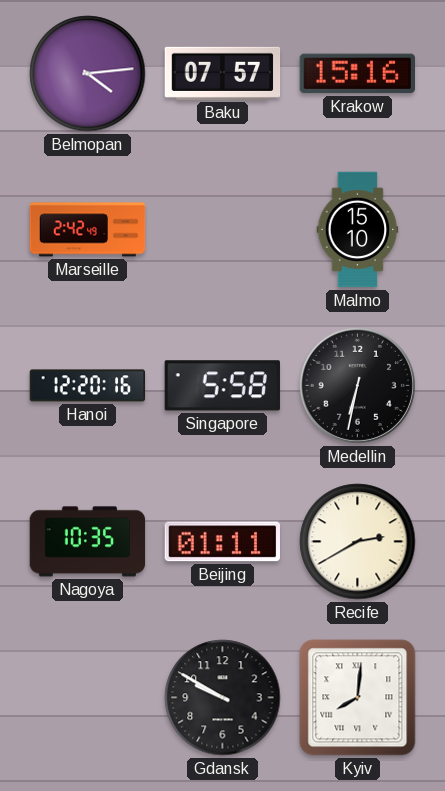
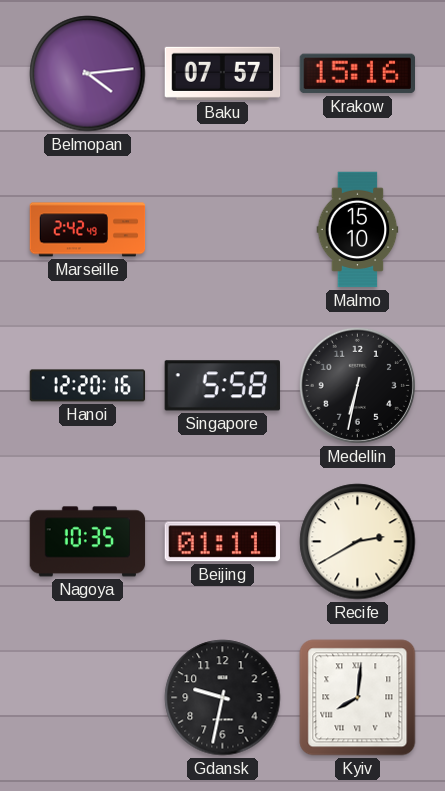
Gdansk: 9:50 -> 9:32 (223, 698)
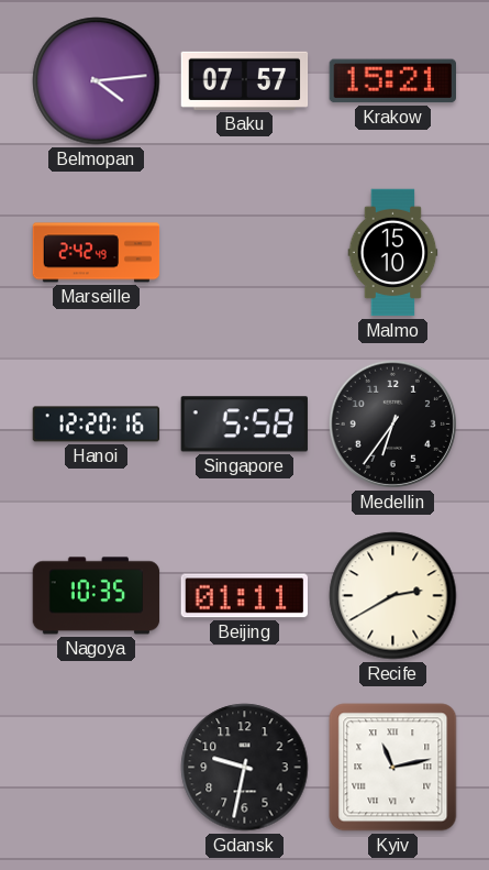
Krakow: 15:16 -> 15:21 (392, 81)
Medellin: 6:32 -> 6:36 (392, 423)
Kyiv: 8:01 -> 11:13 (393, 768)
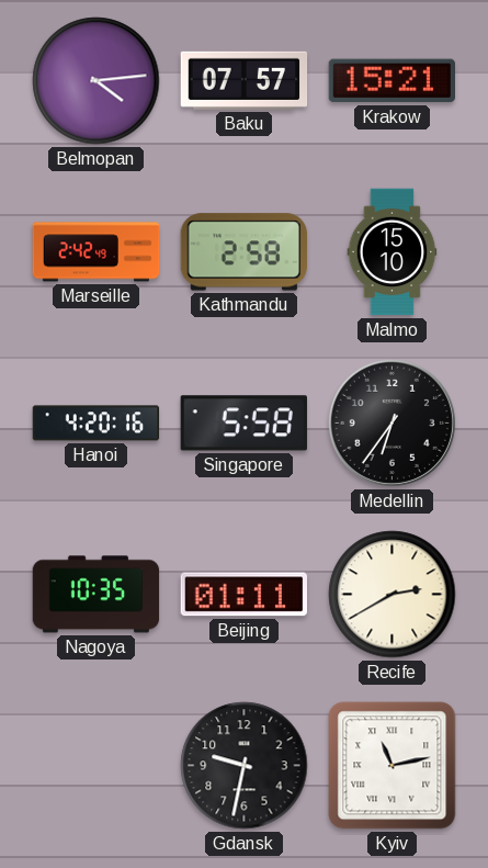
Kathmandu: none -> 2:58 (243, 252)
Hanoi: 12:20 -> 4:20 (97, 424)
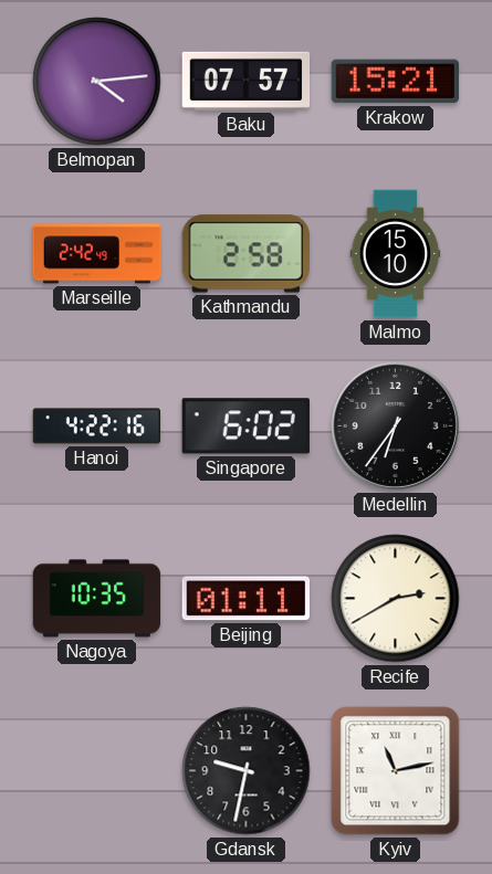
Hanoi: 4:20 -> 4:22 (97, 427)
Singapore: 5:58 -> 6:02 (245, 427)
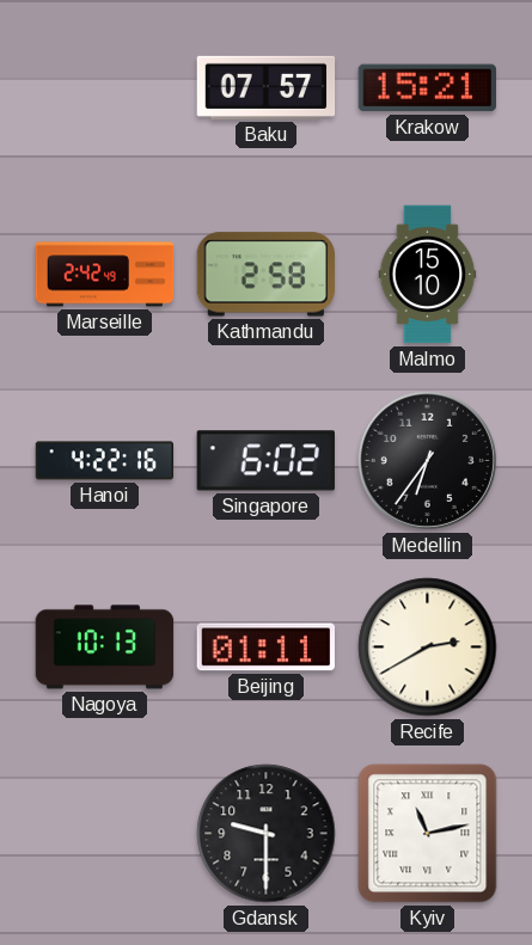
Belmopan: 4:14 -> none (97, 82)
Nagoya: 10:35 -> 10:13 (105, 648)
Gdansk: 9:32 -> 9:30 (267, 834)
